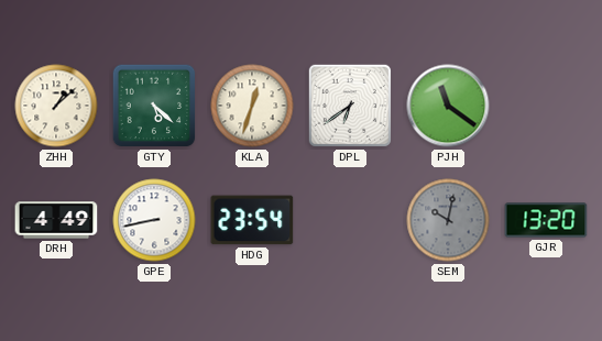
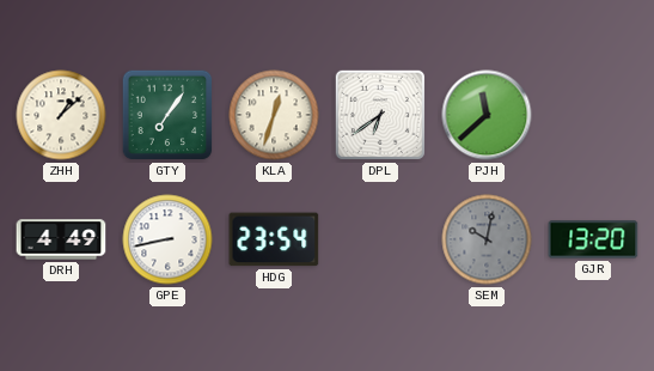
GTY: 5:22 -> 7:06 (167, 115)
PJH: 11:21 -> 11:38 (487, 115)
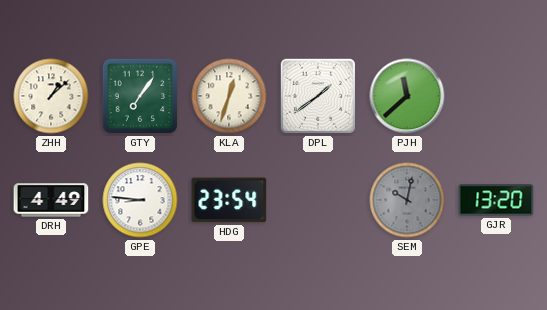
DPL: 6:39 -> 1:39 (318, 96)
GPE: 8:43 -> 8:46 (140, 200)
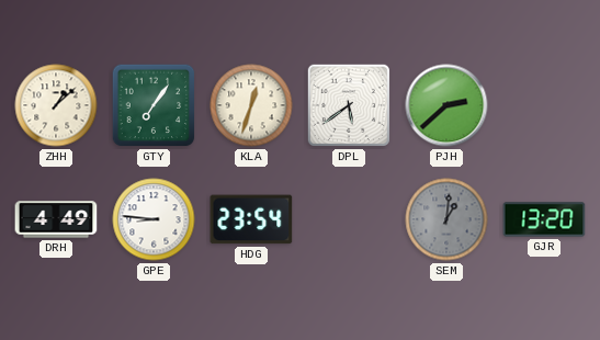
DPL: 1:39 -> 5:39 (349, 105)
PJH: 11:38 -> 2:38 (446, 105)
SEM: 10:02 -> 1:01 (446, 219)
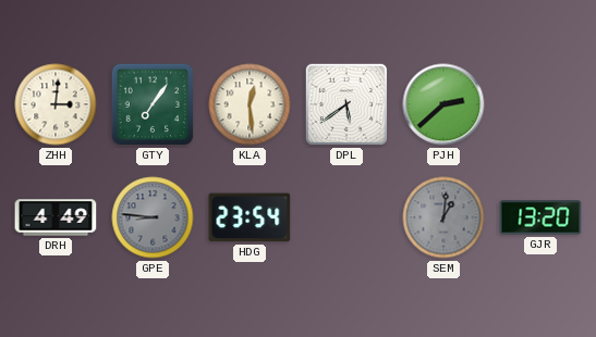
ZHH: 1:08 -> 3:01 (56, 104)
KLA: 12:33 -> 12:29 (250, 104)
GPE dial: white -> grey (153, 217)
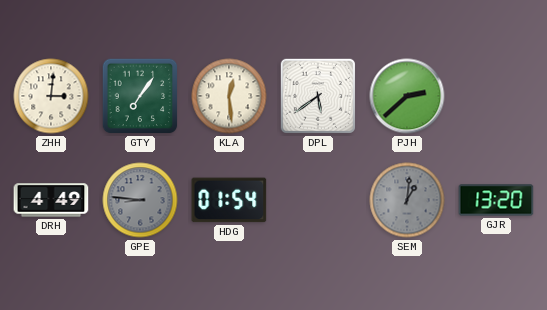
HDG: 23:54 -> 01:54 (229, 200)
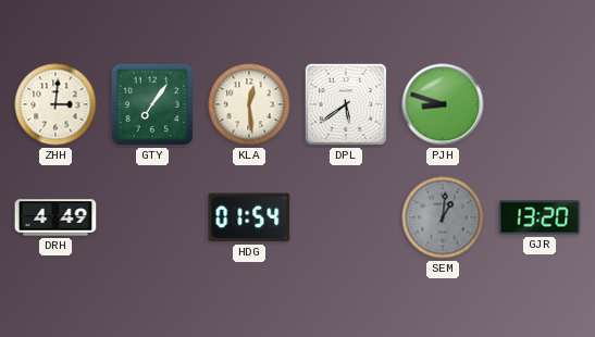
PJH: 2:38 -> 8:48 (443, 104)
GPE: 8:46 -> none (140, 200)
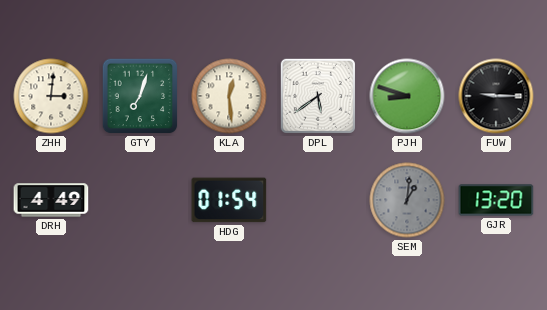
GTY: 7:06 -> 7:03 (140, 96)
FUW: none -> 9:15 (496, 96)
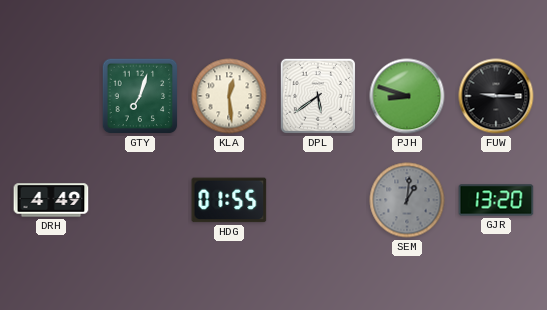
ZHH: 3:01 -> none (51, 96)
HDG: 01:54 -> 01:55 (229, 200)
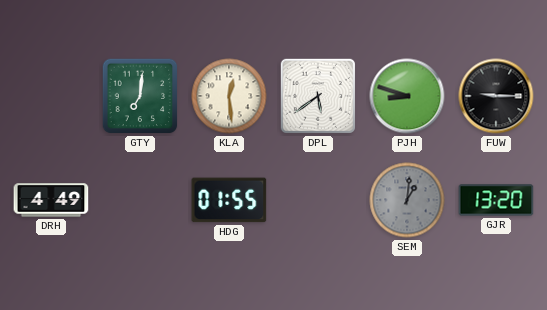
GTY: 7:03 -> 7:01 (140, 96)
